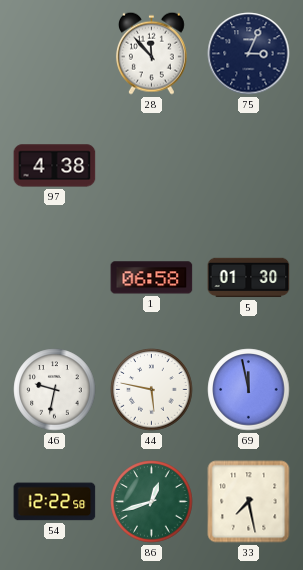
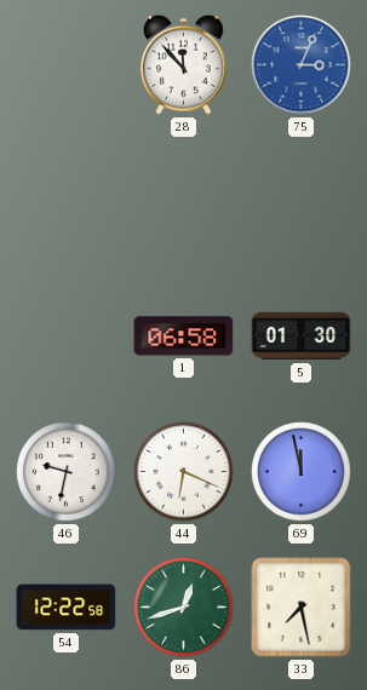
75 dial: navy -> blue (302, 65)
97: 4:38 -> none (55, 166)
44: 5:47 -> 6:19 (184, 472)
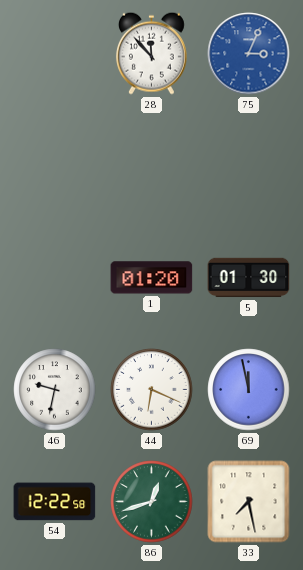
1: 06:58 -> 01:20 (152, 278)
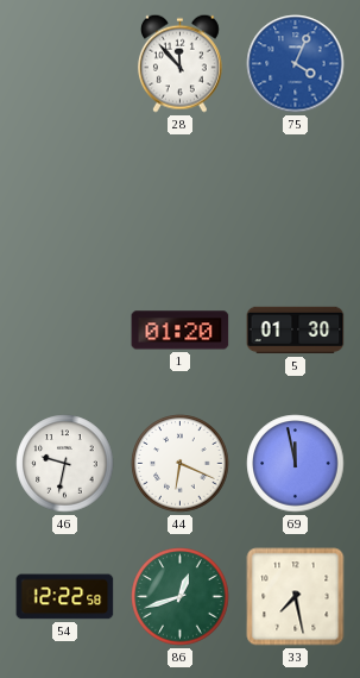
75: 3:04 -> 4:04 (296, 64)
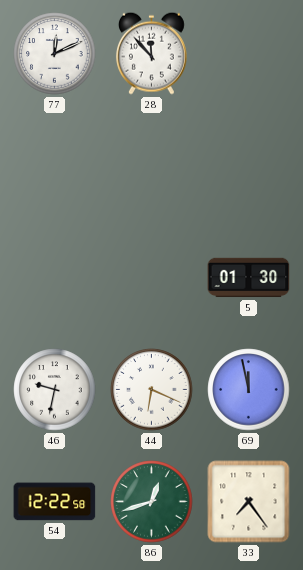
77: none -> 12:11 (55, 54)
75: 4:04 -> none (296, 64)
1: 01:20 -> none (181, 331)
33: 7:28 -> 7:24 (249, 502)
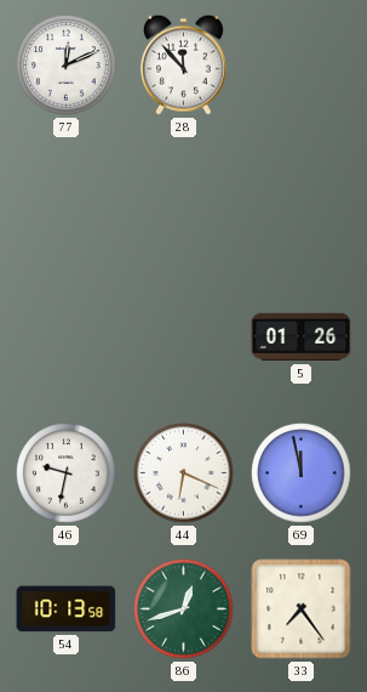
5: 01:30 -> 01:26 (302, 338)
54: 12:22 -> 10:13 (67, 609)
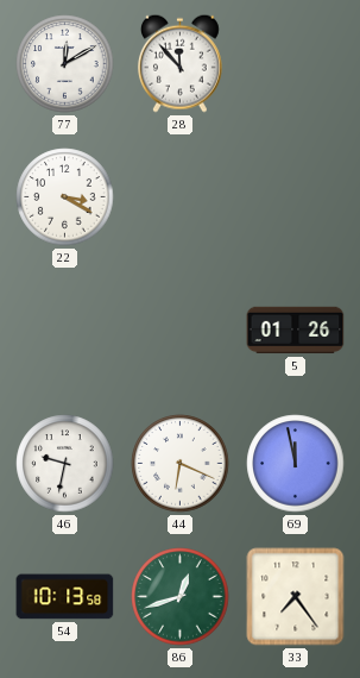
77: 12:11 -> 12:10 (65, 64)
22: none -> 3:20 (65, 197)
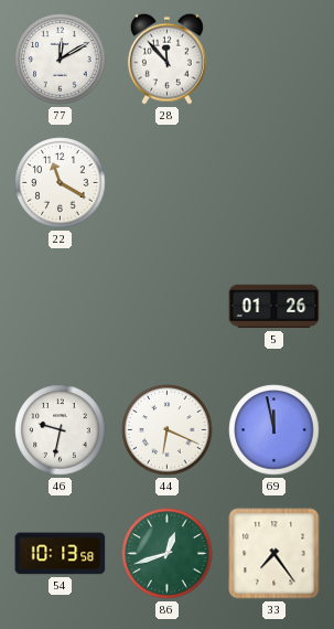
22: 3:20 -> 11:20 (61, 183)
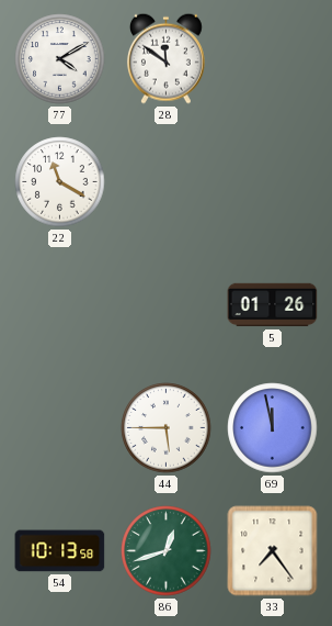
77: 12:10 -> 4:10 (60, 59)
28: 11:53 -> 11:51 (165, 58)
46: 9:32 -> none (61, 430)
44: 6:19 -> 5:45 (167, 428)
